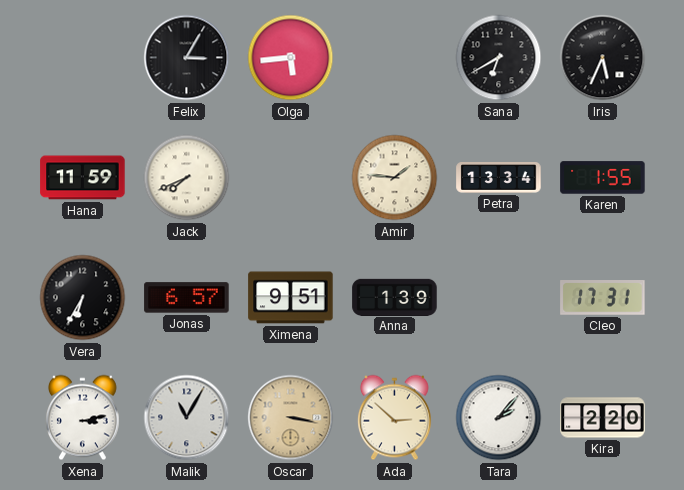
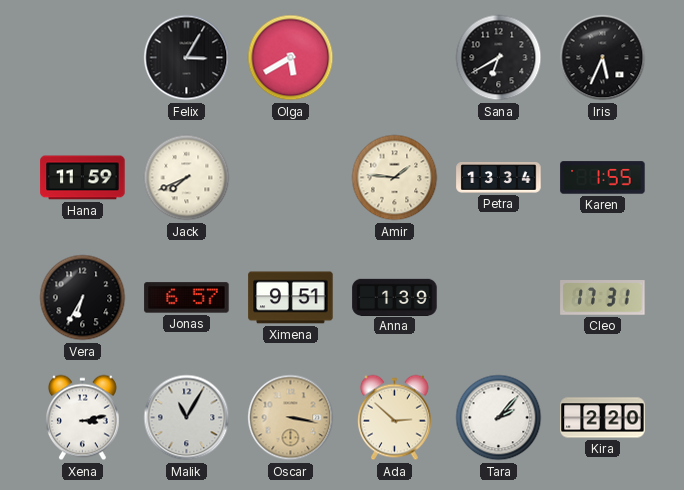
Olga: 5:44 -> 5:40 (291, 58)
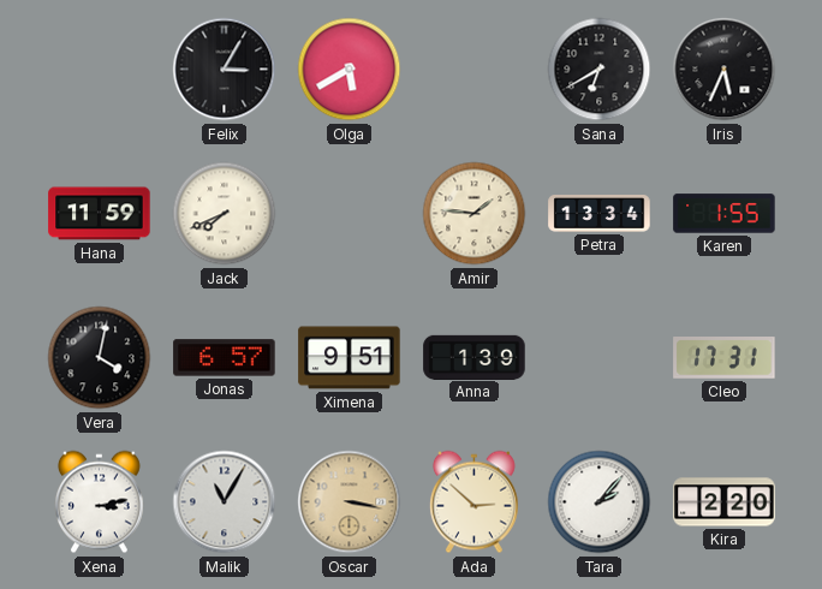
Vera: 6:35 -> 4:02 (100, 358)
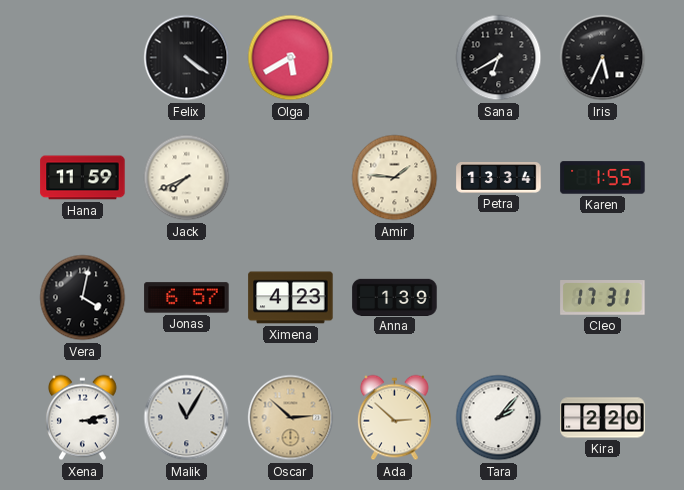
Felix: 3:05 -> 4:21 (187, 58)
Ximena: 9:51 -> 4:23 (291, 298)
Oscar: 3:17 -> 2:52 (291, 418)
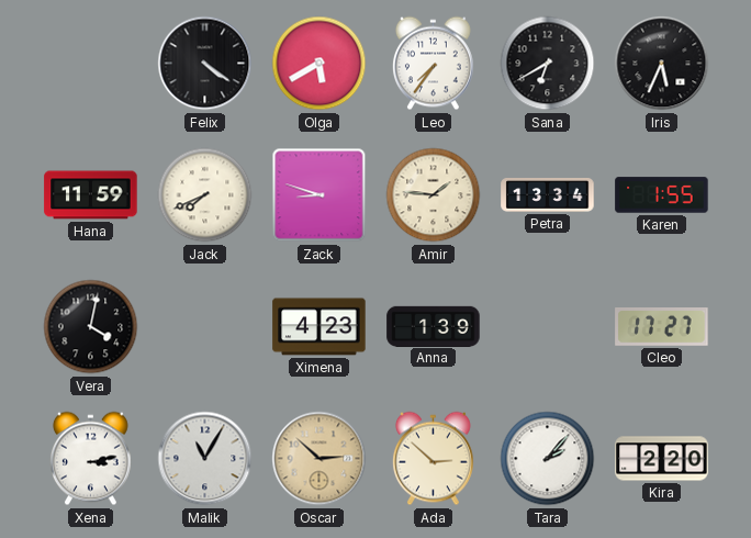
Leo: none -> 7:36 (433, 64)
Zack: none -> 8:48 (320, 195)
Jonas: 6:57 -> none (187, 298)
Cleo: 17:31 -> 17:27 (662, 327)
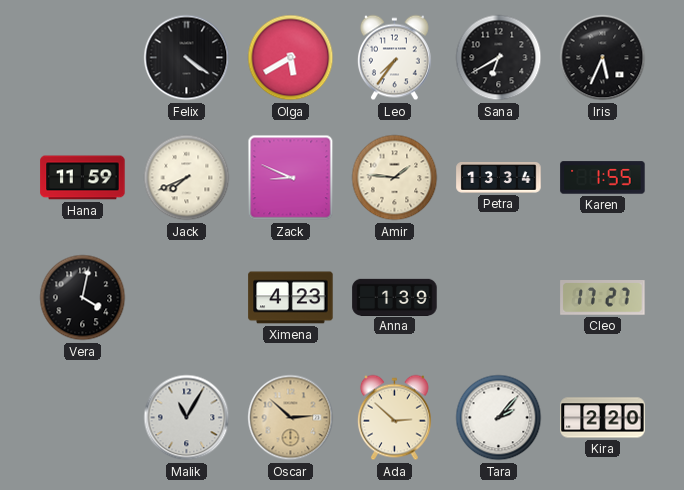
Zack: 8:48 -> 8:49 (291, 178)
Xena: 3:13 -> none (90, 459)
